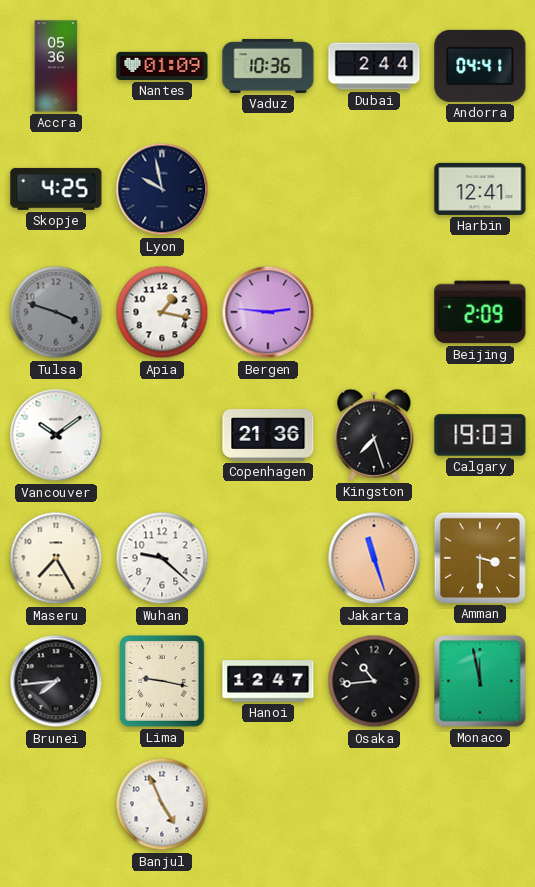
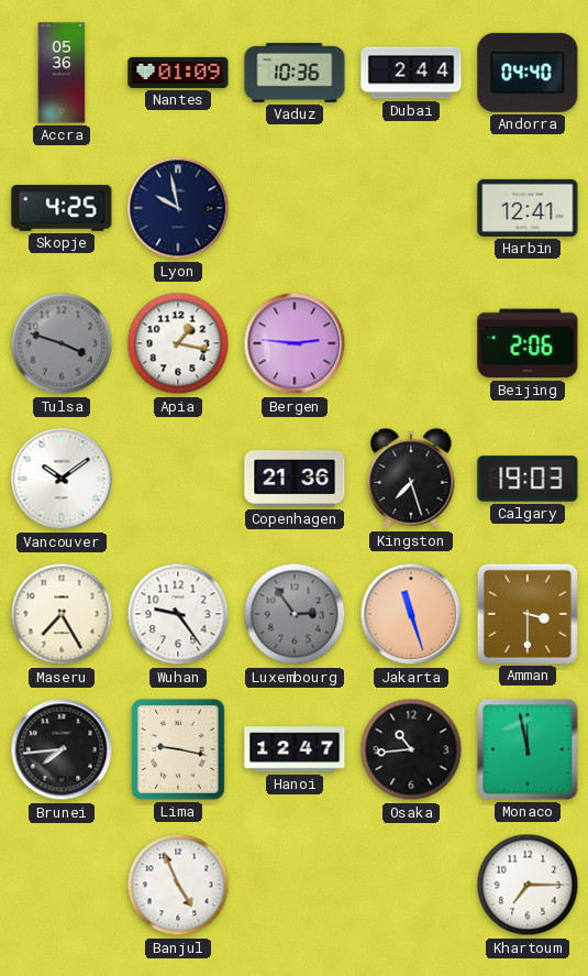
Andorra: 04:41 -> 04:40 (528, 73)
Beijing: 2:09 -> 2:06 (528, 343)
Wuhan: 9:22 -> 9:24 (178, 614)
Luxembourg: none -> 2:54 (295, 614)
Khartoum: none -> 7:15 (528, 885)
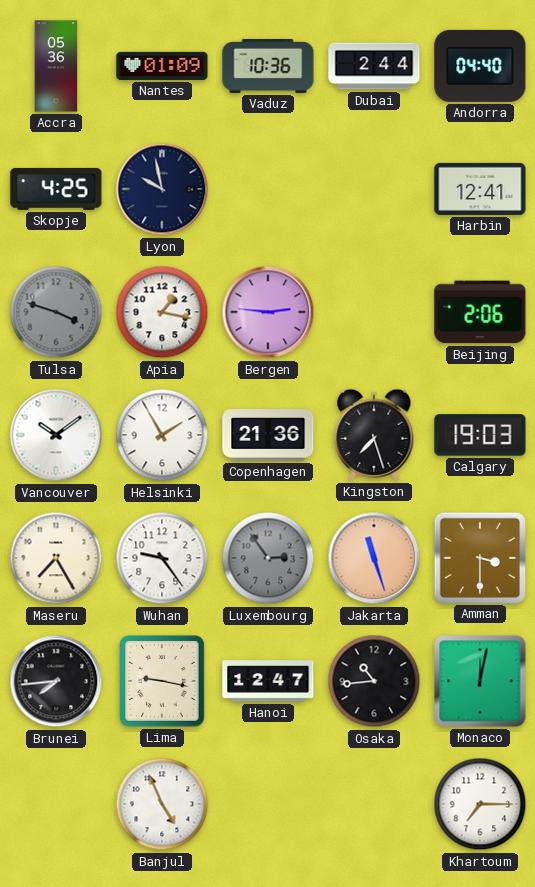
Helsinki: none -> 1:55 (162, 435)
Monaco: 11:58 -> 12:02 (480, 681)
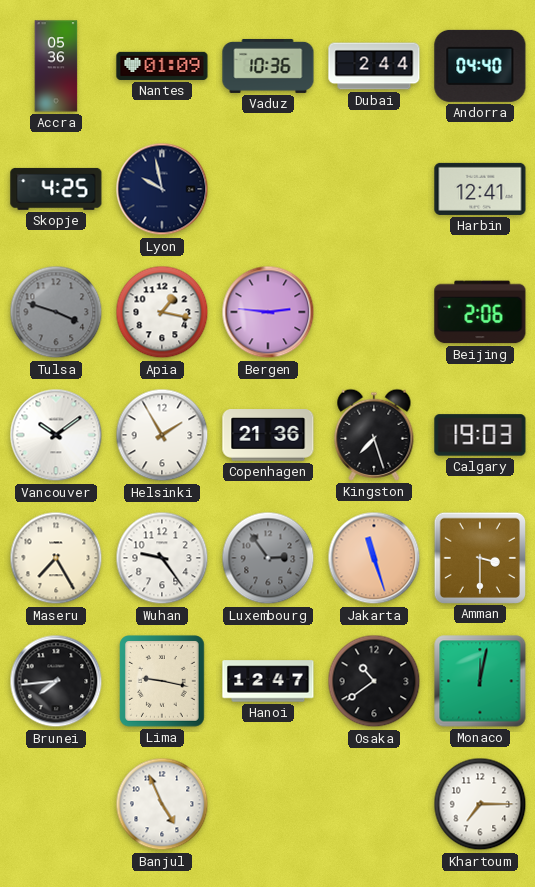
Osaka: 10:44 -> 10:39 (374, 681)
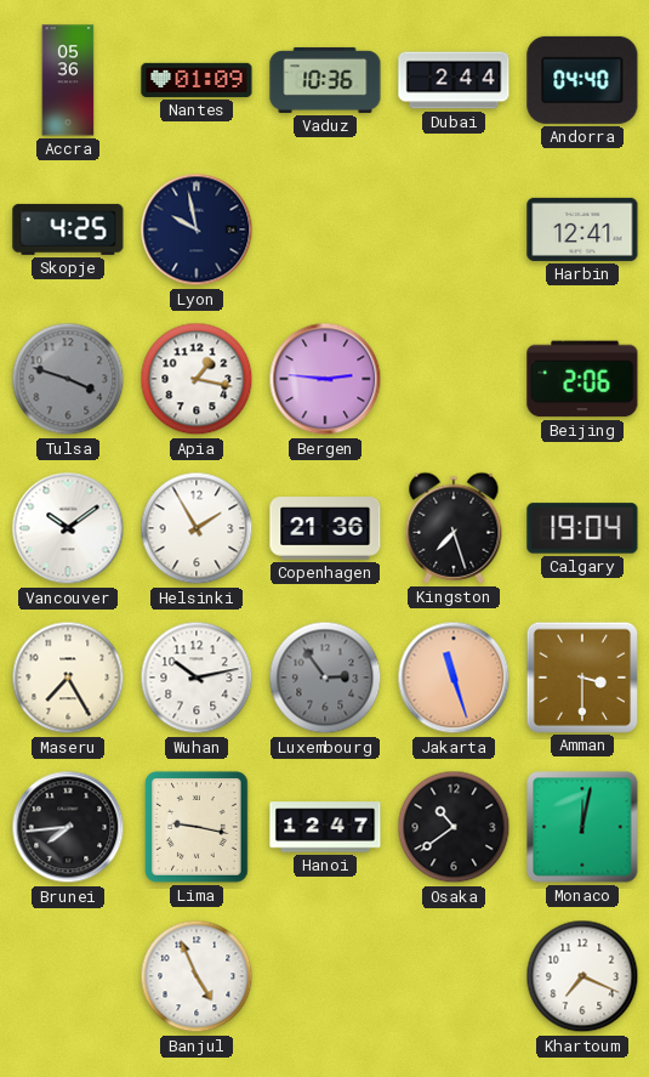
Calgary: 19:03 -> 19:04 (582, 528)
Wuhan: 9:24 -> 10:13 (197, 678)
Khartoum: 7:15 -> 7:19 (582, 976)
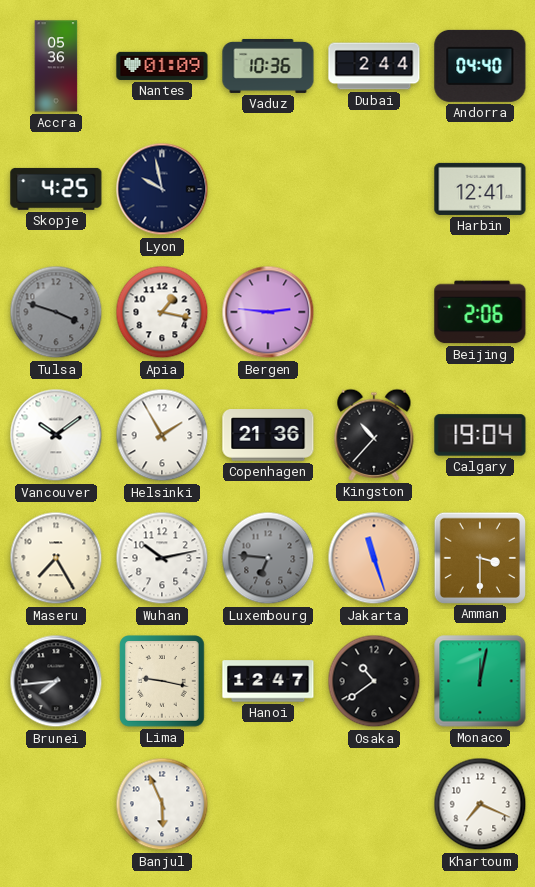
Kingston: 7:27 -> 10:37 (374, 435)
Luxembourg: 2:54 -> 6:46 (268, 558)
Banjul: 4:56 -> 5:56 (162, 804)
